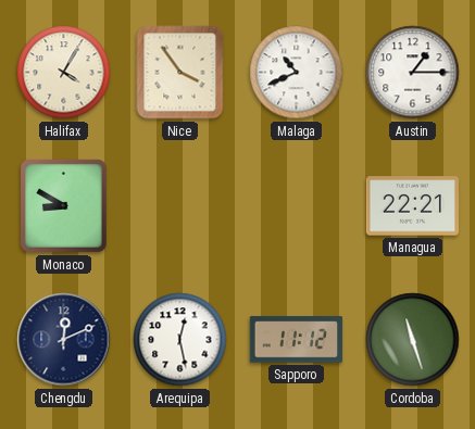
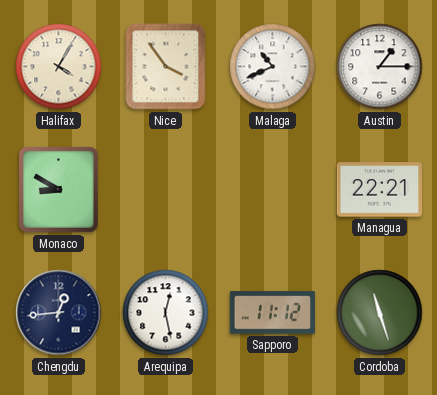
Chengdu: 12:11 -> 12:44 (59, 313)
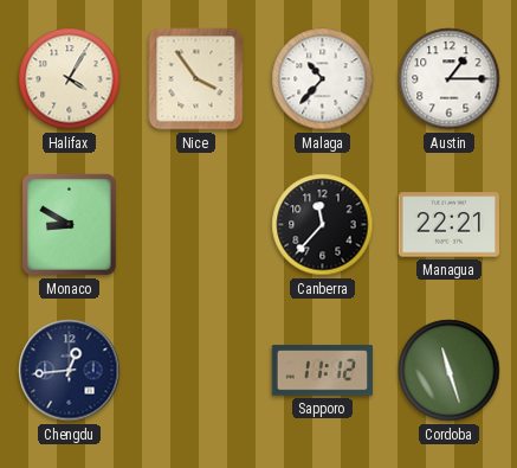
Malaga: 10:41 -> 10:37 (323, 79)
Canberra: none -> 11:37 (323, 225)
Arequipa: 12:28 -> none (166, 313)
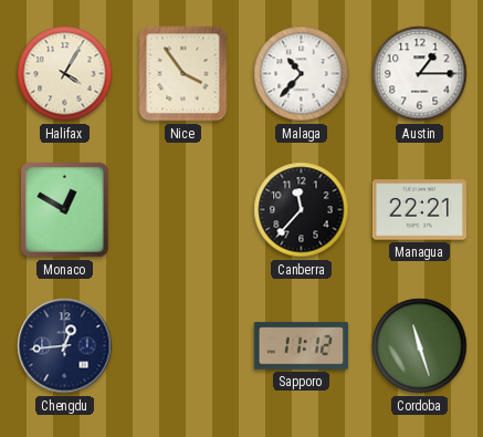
Monaco: 8:50 -> 12:50 (64, 209)
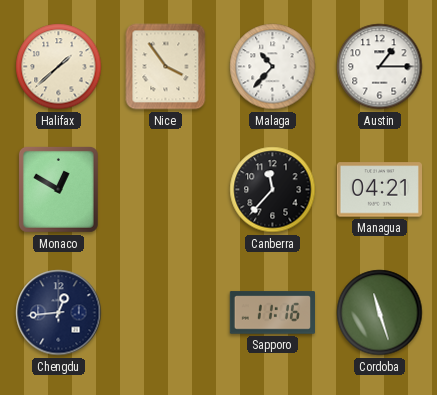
Halifax: 4:05 -> 1:38 (59, 67)
Managua: 22:21 -> 04:21 (379, 190)
Sapporo: 11:12 -> 11:16 (272, 313)
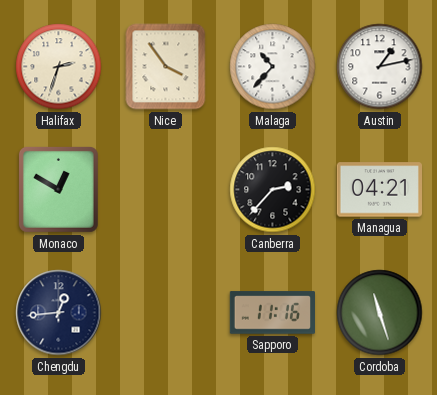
Halifax: 1:38 -> 2:33 (59, 67)
Austin: 1:15 -> 1:13 (380, 67)
Canberra: 11:37 -> 2:37 (273, 190)
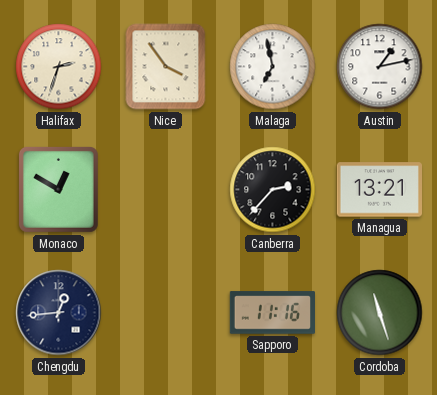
Malaga: 10:37 -> 6:58 (273, 67)
Managua: 04:21 -> 13:21 (379, 190)
